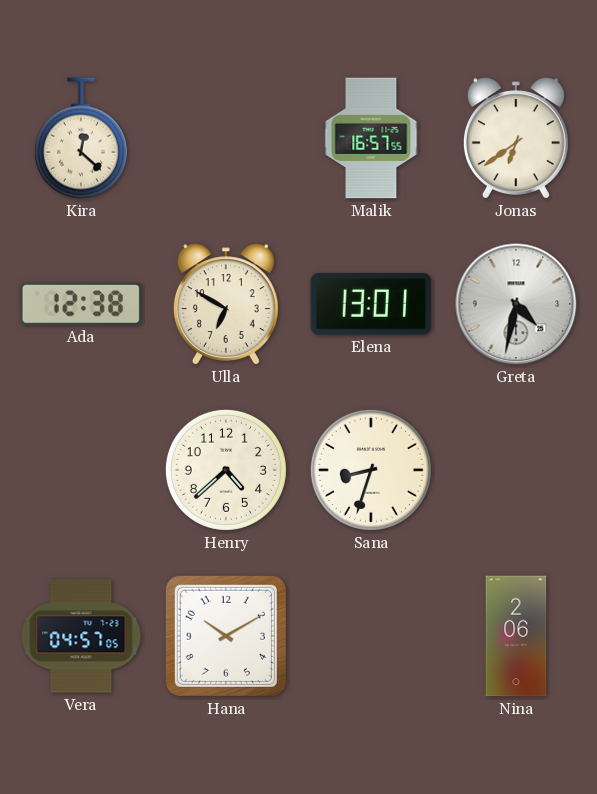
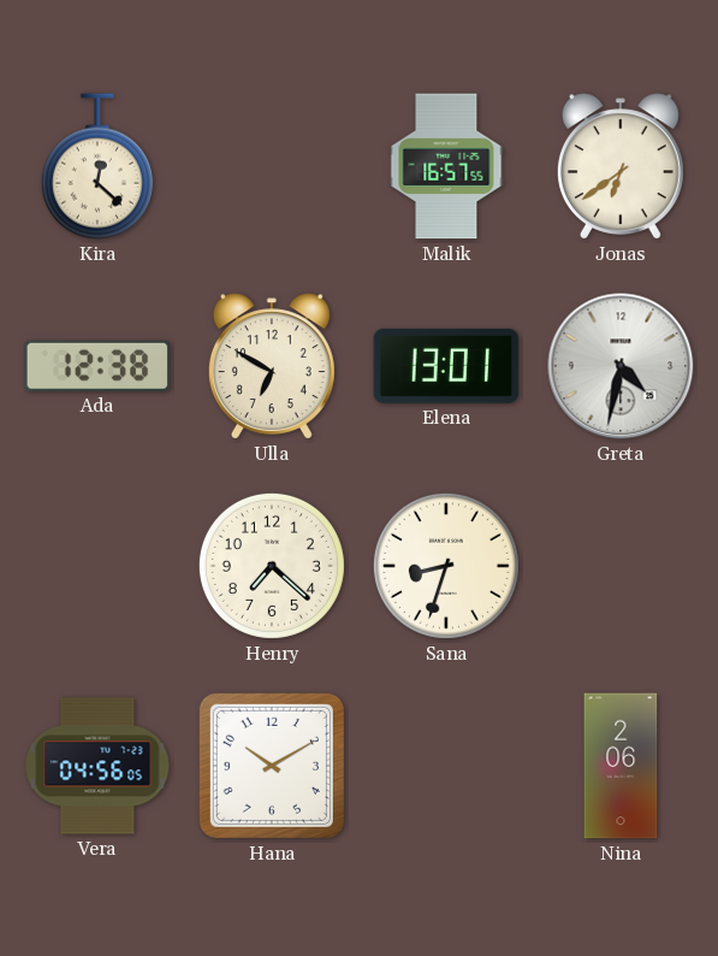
Henry: 4:38 -> 7:22 (272, 566)
Vera: 04:57 -> 04:56 (97, 766)
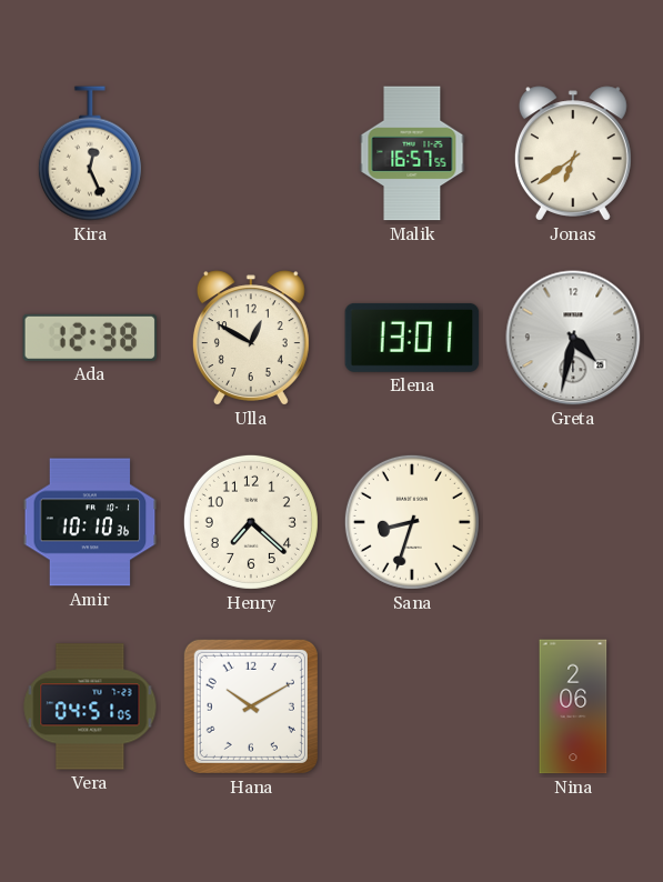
Kira: 12:22 -> 12:26 (90, 153)
Ulla: 6:50 -> 12:50 (251, 338)
Amir: none -> 10:10 (90, 522)
Vera: 04:56 -> 04:51 (90, 706)
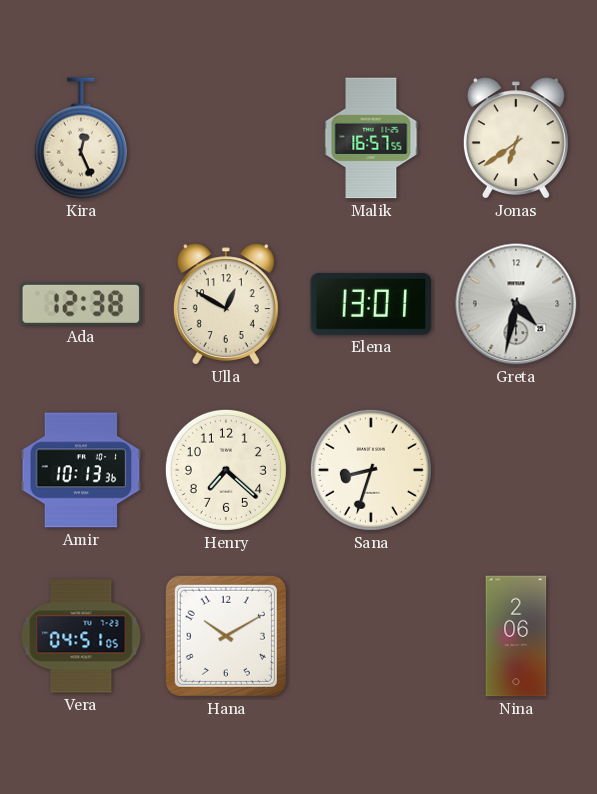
Amir: 10:10 -> 10:13 (81, 470)
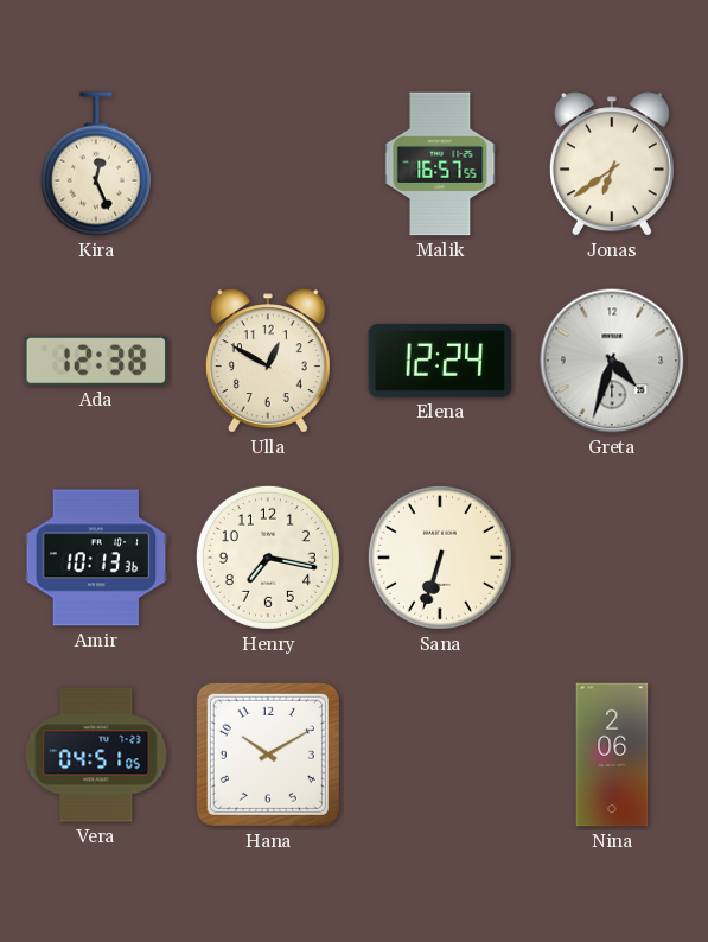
Elena: 13:01 -> 12:24 (440, 361)
Greta: 4:32 -> 4:33 (612, 361)
Henry: 7:22 -> 7:17 (268, 558)
Sana: 8:33 -> 6:33 (440, 558)
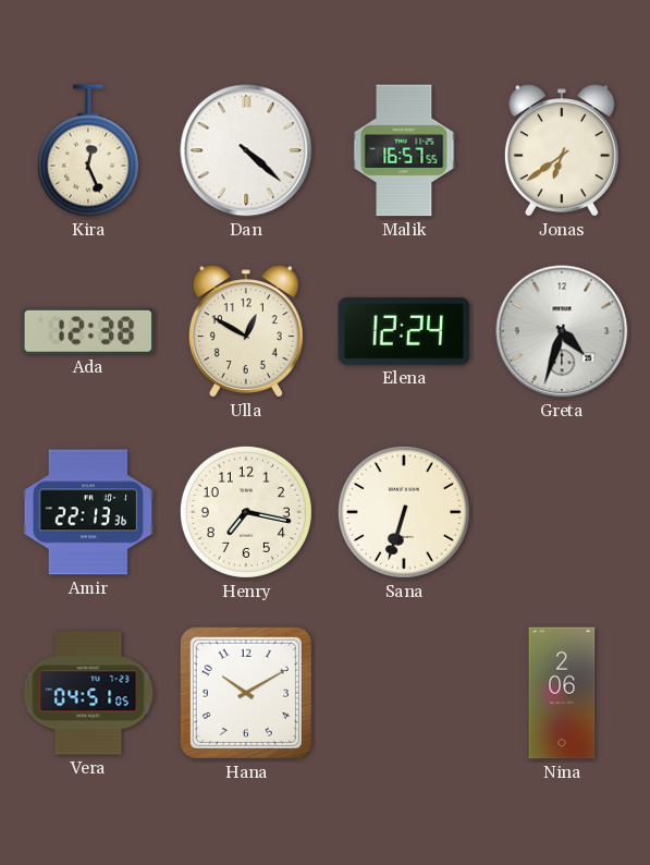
Dan: none -> 4:22 (246, 150)
Amir: 10:13 -> 22:13 (88, 512)
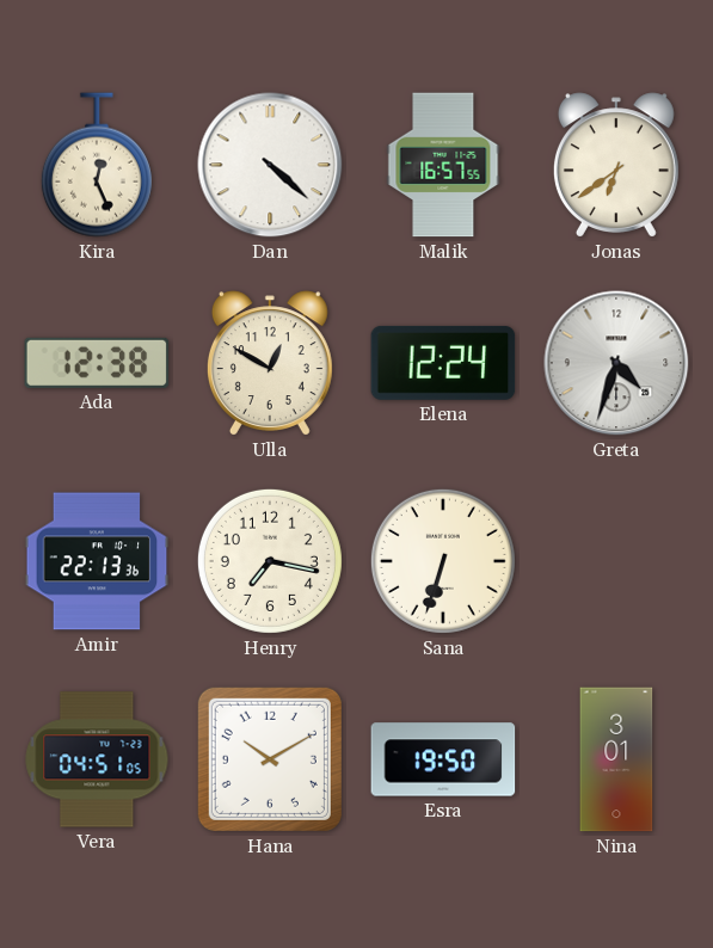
Esra: none -> 19:50 (443, 759)
Nina: 2:06 -> 3:01 (616, 759)
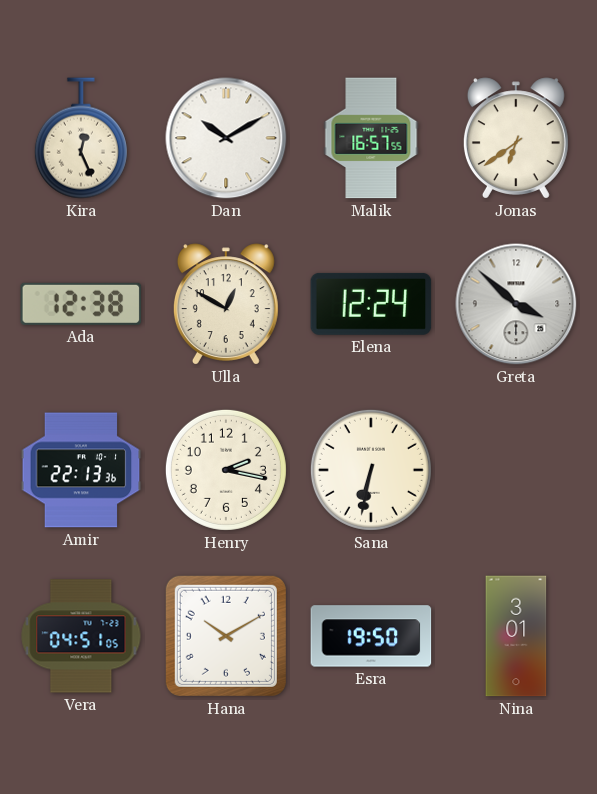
Dan: 4:22 -> 10:10 (226, 138)
Greta: 4:33 -> 3:52 (516, 304)
Henry: 7:17 -> 2:17 (226, 470)
Sana: 6:33 -> 6:32 (371, 470)
